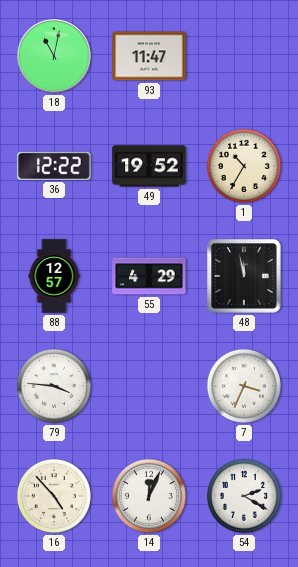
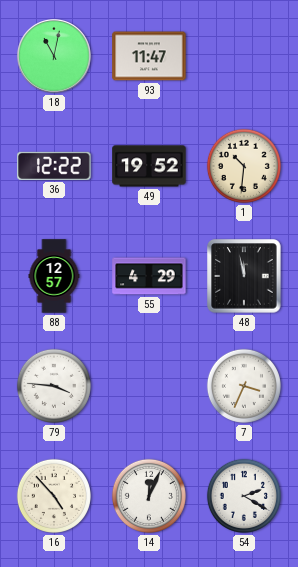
1: 10:35 -> 10:31 (244, 166)
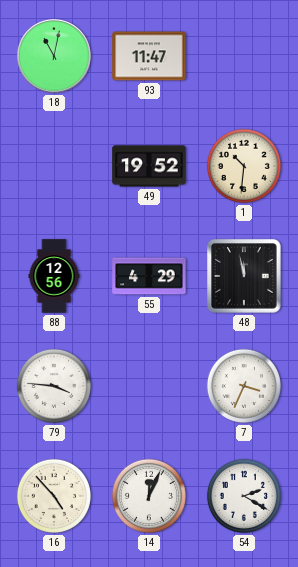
36: 12:22 -> none (54, 166)
88: 12:57 -> 12:56 (54, 276)
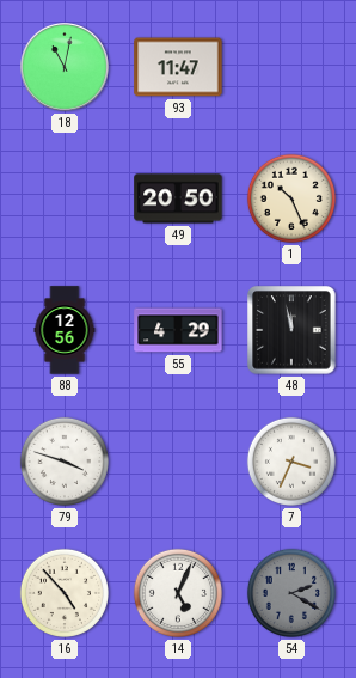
49: 19:52 -> 20:50 (178, 198)
1: 10:31 -> 10:26 (291, 198)
79: 3:46 -> 3:48 (65, 462)
14: 12:04 -> 5:04 (178, 593)
54 dial: white -> grey (291, 593)
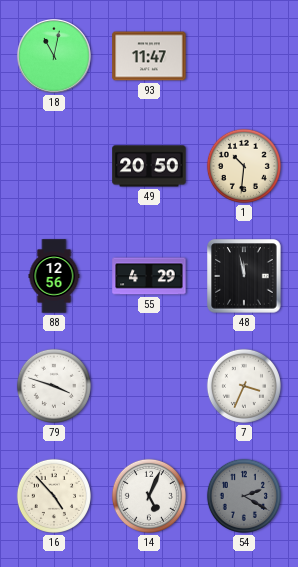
1: 10:26 -> 10:31 (244, 166)
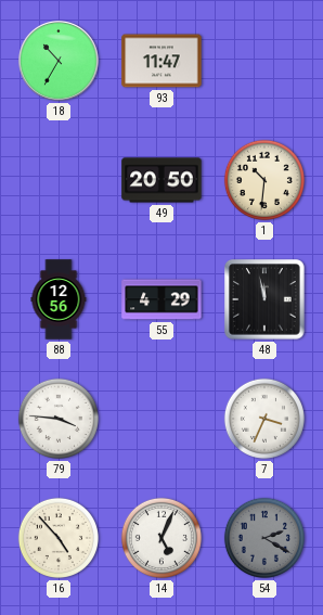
18: 11:02 -> 10:35 (59, 61)
79: 3:48 -> 3:46 (59, 419)
